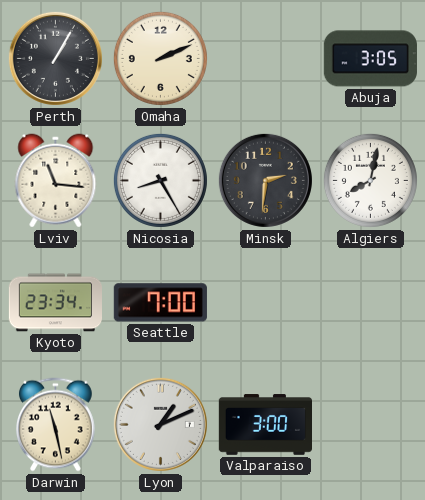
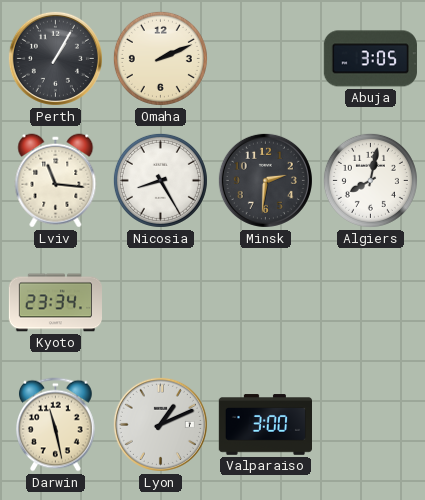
Seattle: 7:00 -> none (160, 303)
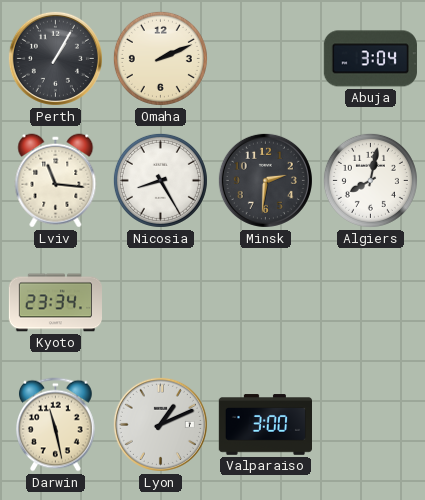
Abuja: 3:05 -> 3:04 (370, 59)
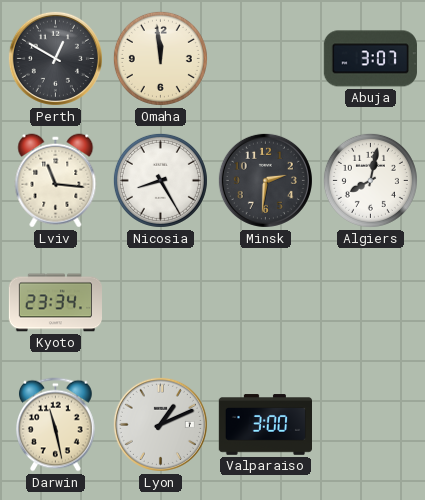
Perth: 1:05 -> 12:50 (55, 58)
Omaha: 2:11 -> 11:59 (160, 58)
Abuja: 3:04 -> 3:07 (370, 59)
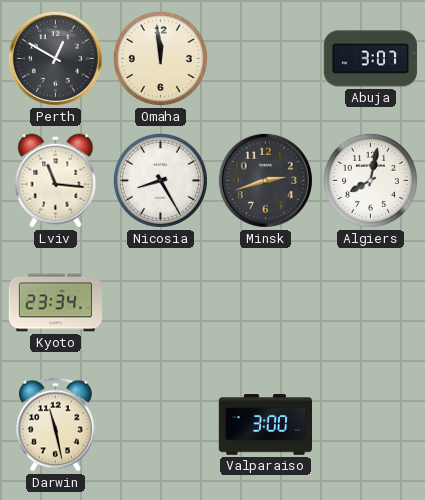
Minsk: 2:31 -> 2:42 (265, 180)
Lyon: 1:11 -> none (160, 424)
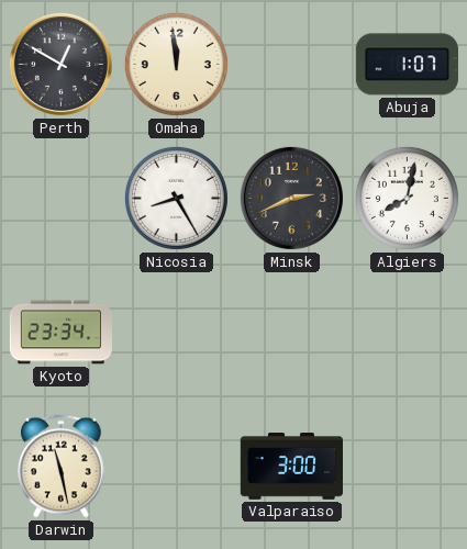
Abuja: 3:07 -> 1:07 (407, 65)
Lviv: 11:16 -> none (56, 181)
Minsk: 2:42 -> 2:41 (291, 198)
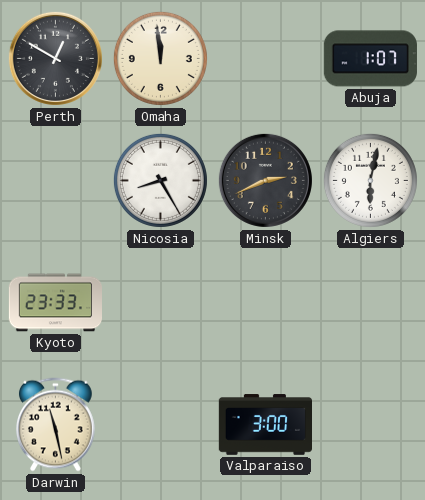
Algiers: 8:02 -> 6:02 (370, 180)
Kyoto: 23:34 -> 23:33 (55, 303)
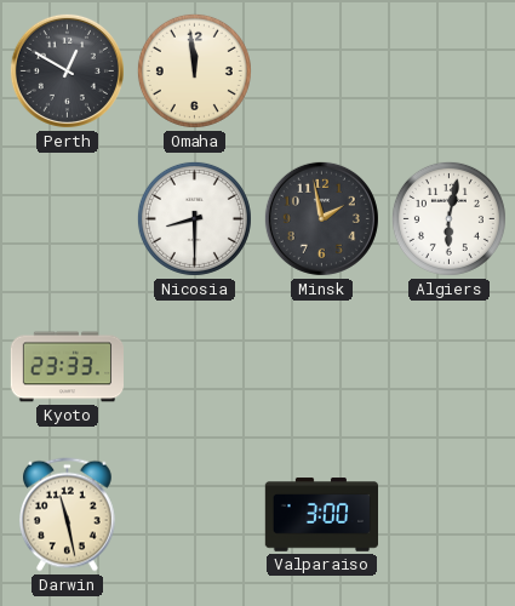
Abuja: 1:07 -> none (370, 59)
Nicosia: 8:25 -> 8:30 (194, 218)
Minsk: 2:41 -> 1:58 (321, 218)
